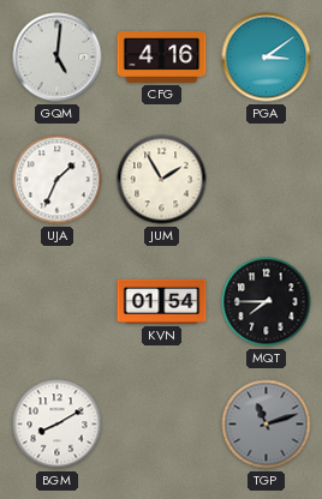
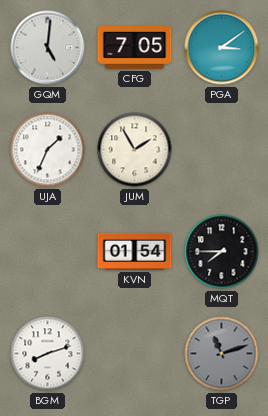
CFG: 4:16 -> 7:05 (135, 48)
BGM: 8:10 -> 8:12 (48, 354)
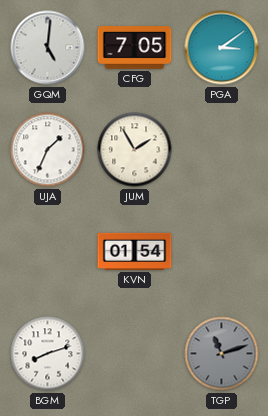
MQT: 7:45 -> none (222, 252)
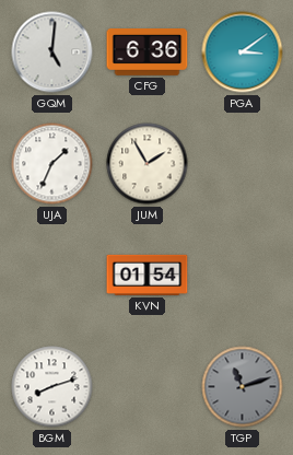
CFG: 7:05 -> 6:36 (148, 52)
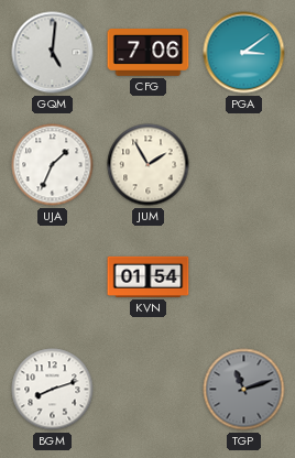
CFG: 6:36 -> 7:06 (149, 53)
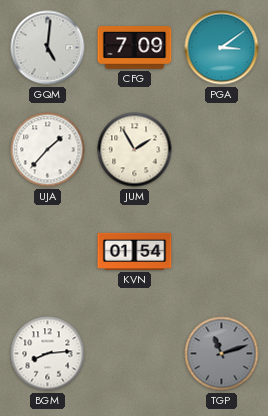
CFG: 7:06 -> 7:09 (135, 48)
UJA: 1:34 -> 1:37 (48, 150)
BGM: 8:12 -> 8:14 (48, 354)
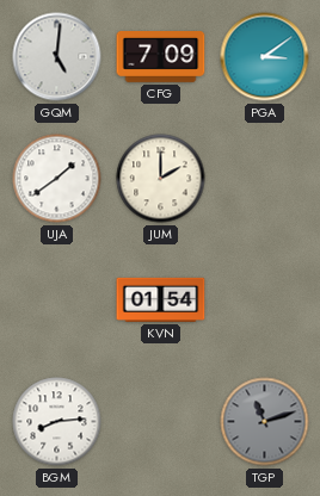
UJA: 1:37 -> 1:39 (57, 179)
JUM: 1:55 -> 2:00 (161, 179)
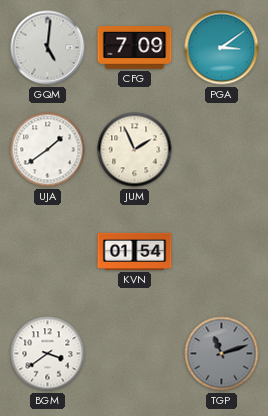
JUM: 2:00 -> 1:56 (135, 150)
BGM: 8:14 -> 3:39 (48, 354)
